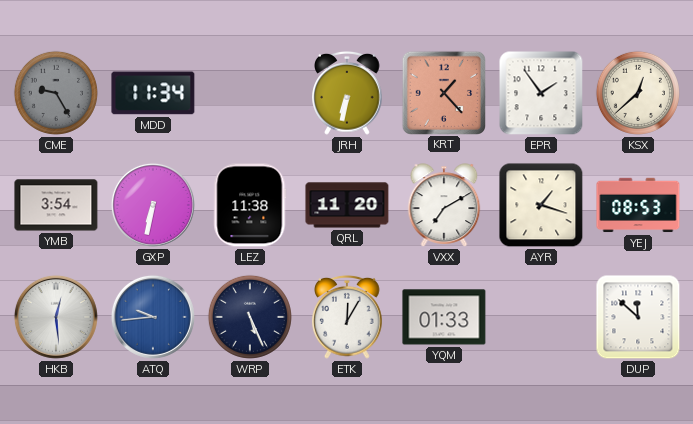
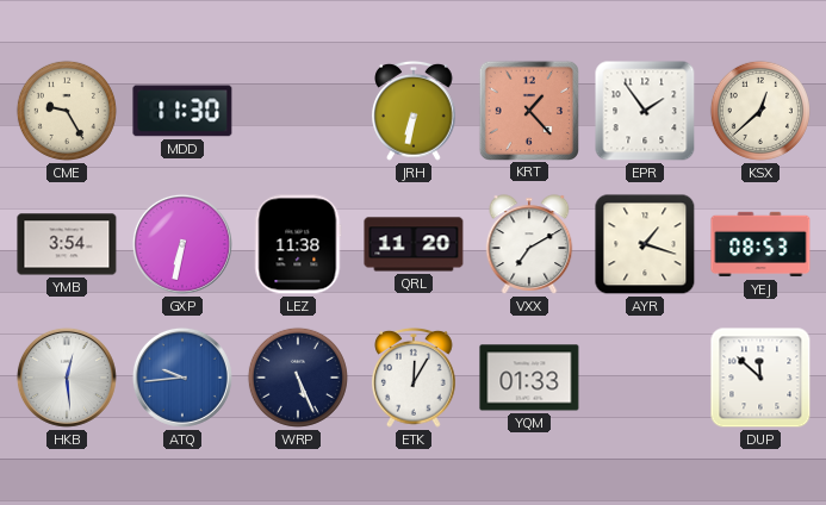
CME dial: grey -> cream (67, 111)
MDD: 11:34 -> 11:30 (182, 111)
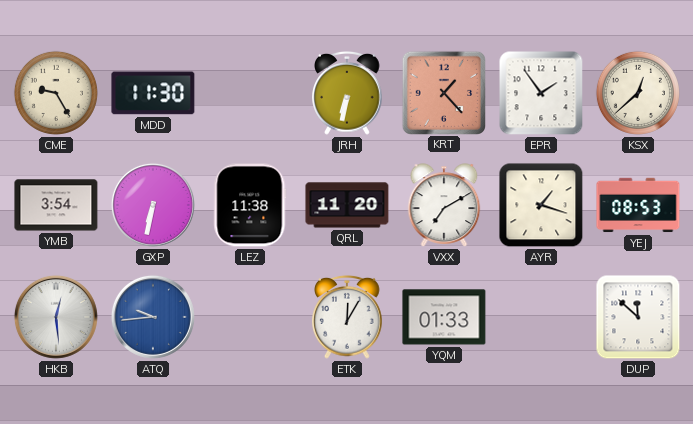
WRP: 5:26 -> none (298, 378)
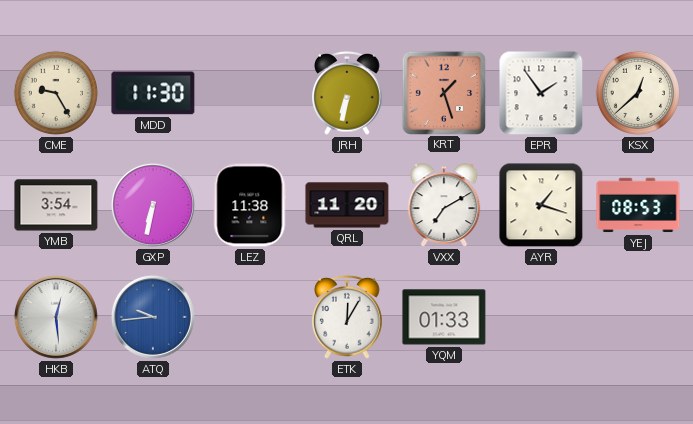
KRT: 1:23 -> 1:27 (443, 92)
DUP: 11:52 -> none (638, 317)
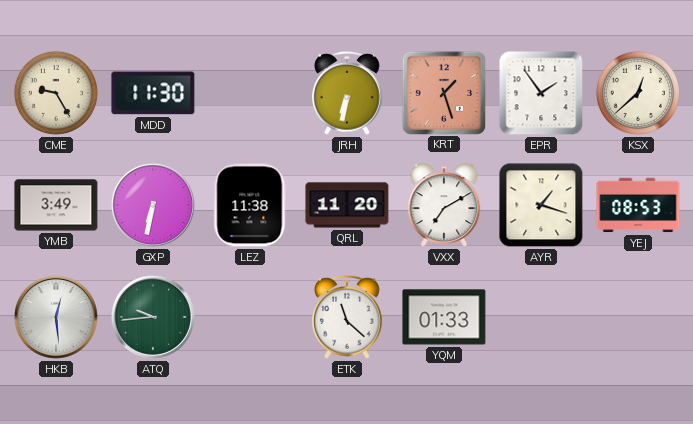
YMB: 3:54 -> 3:49 (56, 205)
ATQ dial: blue -> green (153, 317)
ETK: 12:05 -> 11:22 (347, 317)
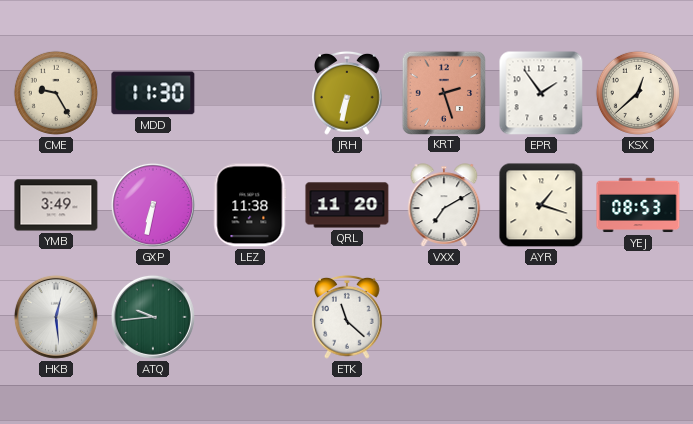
KRT: 1:27 -> 2:27 (443, 92)
YQM: 01:33 -> none (444, 317)
